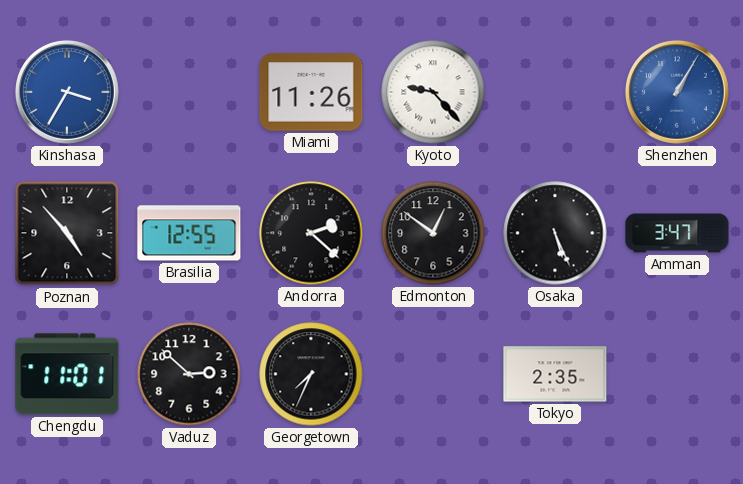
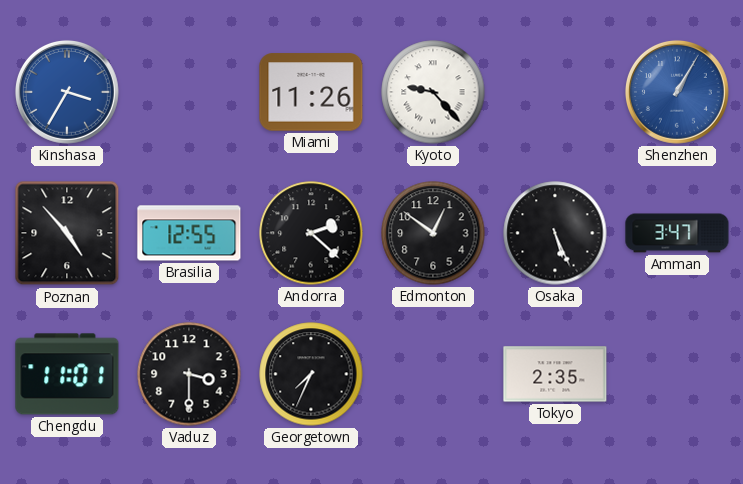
Vaduz: 2:52 -> 3:30 (189, 374)
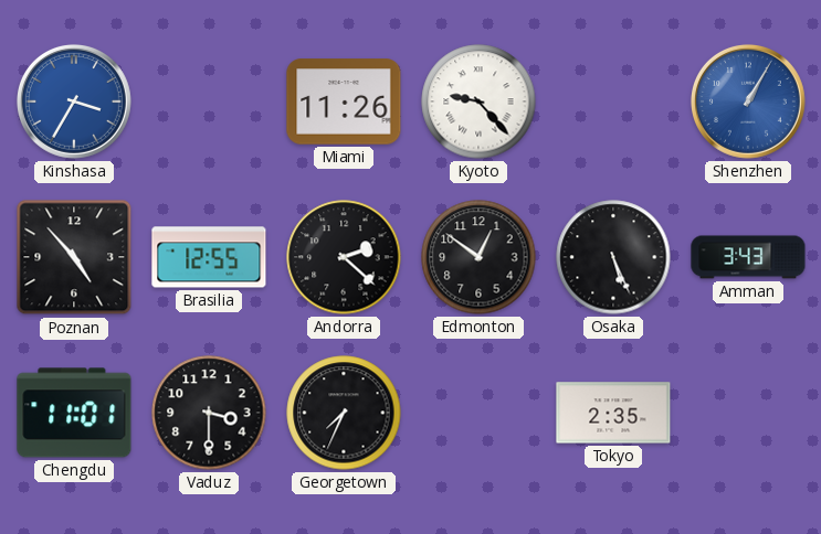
Amman: 3:47 -> 3:43 (748, 257)
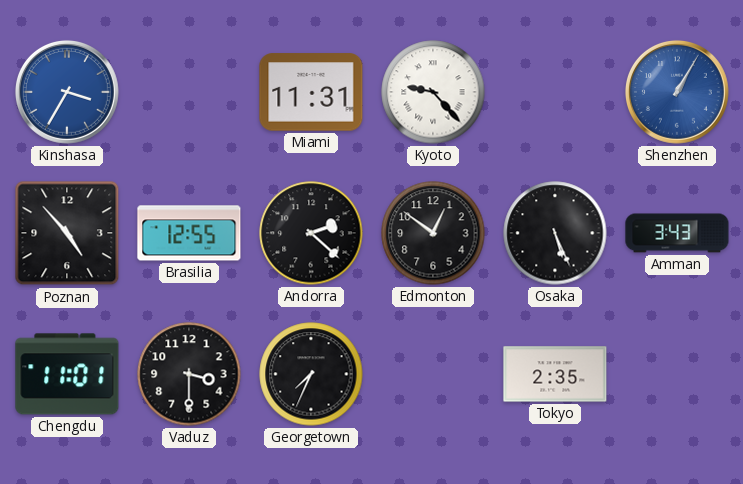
Miami: 11:26 -> 11:31 (311, 92)
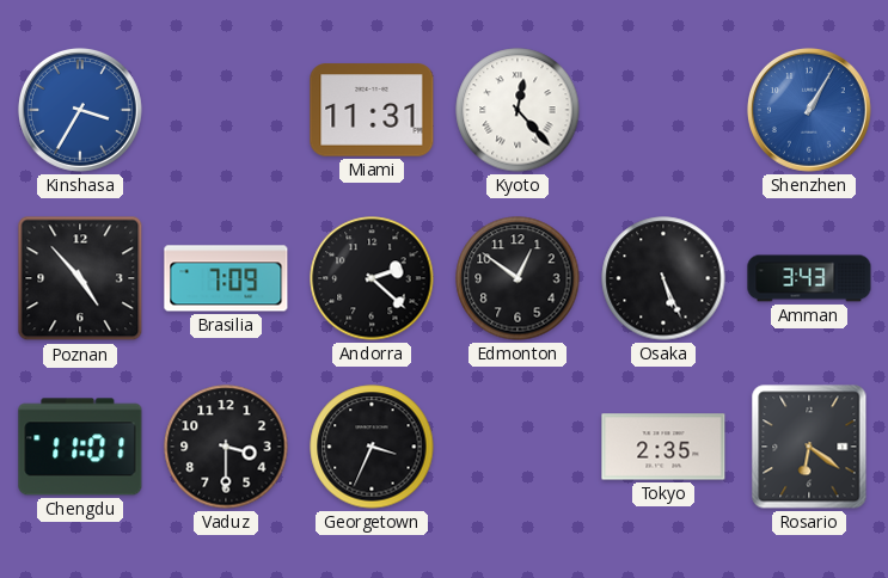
Kyoto: 9:23 -> 12:23 (518, 110)
Brasilia: 12:55 -> 7:09 (226, 278)
Georgetown: 7:34 -> 3:34 (372, 447)
Rosario: none -> 6:21 (809, 447)
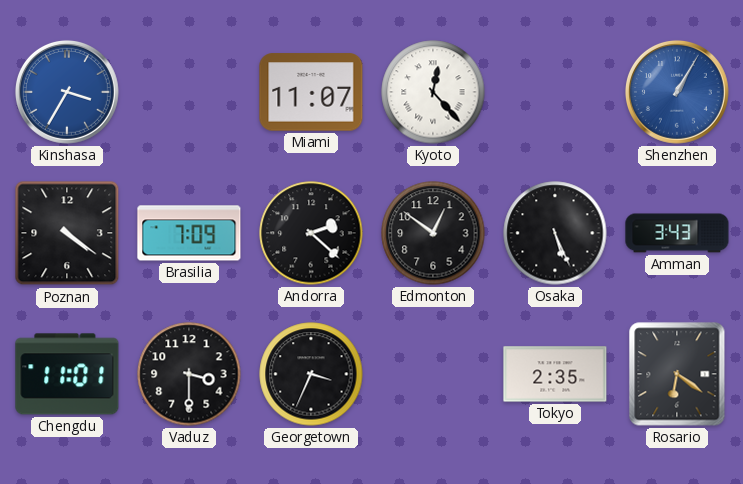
Miami: 11:31 -> 11:07 (311, 92)
Poznan: 4:53 -> 4:21 (67, 233)
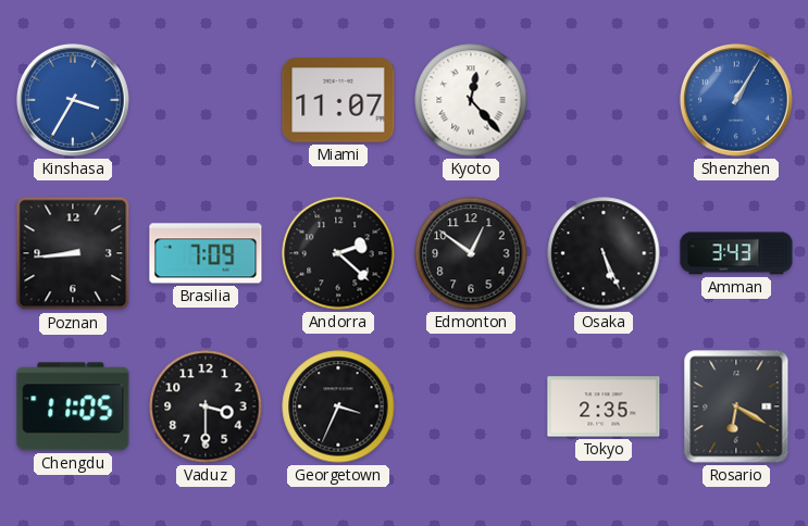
Poznan: 4:21 -> 8:44 (73, 253)
Chengdu: 11:01 -> 11:05 (73, 406)
Rosario: 6:21 -> 6:20 (736, 406)
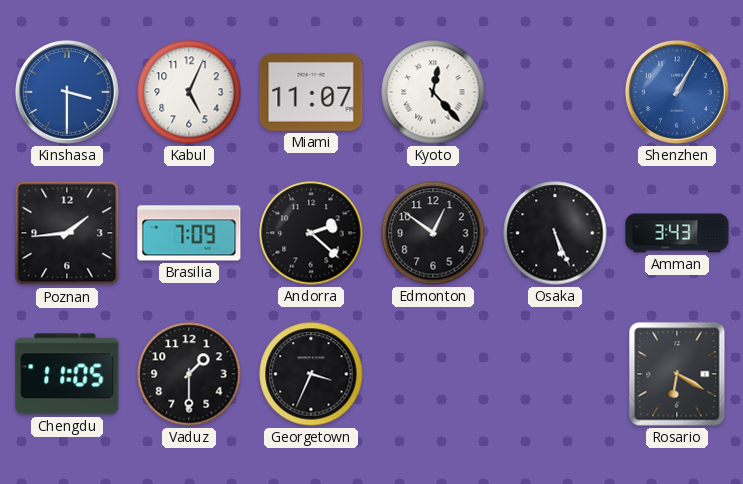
Kinshasa: 3:35 -> 3:30 (67, 92)
Kabul: none -> 5:04 (189, 92)
Poznan: 8:44 -> 1:44 (67, 233)
Vaduz: 3:30 -> 1:30 (189, 374)
Tokyo: 2:35 -> none (604, 406)
